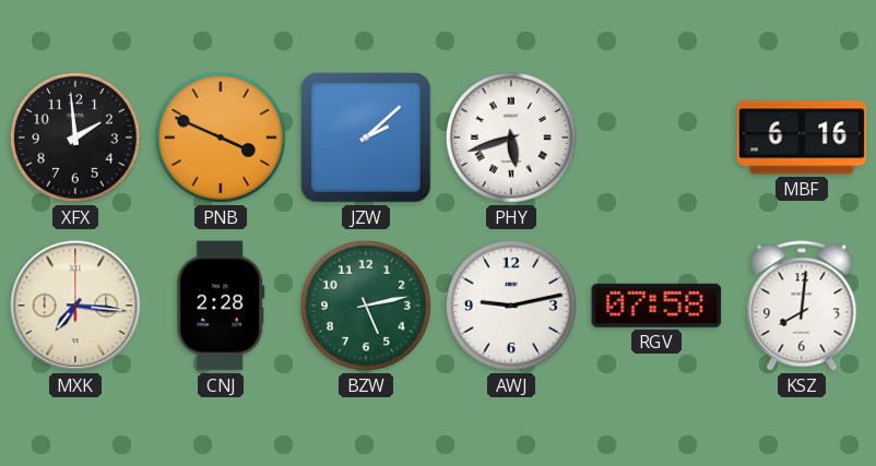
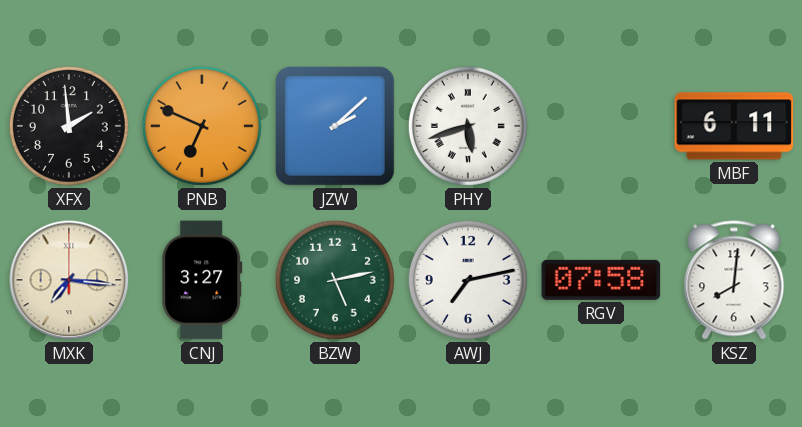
PNB: 3:49 -> 6:49 (202, 126)
MBF: 6:16 -> 6:11 (734, 126)
CNJ: 2:28 -> 3:27 (202, 280)
AWJ: 9:13 -> 7:13 (468, 280)
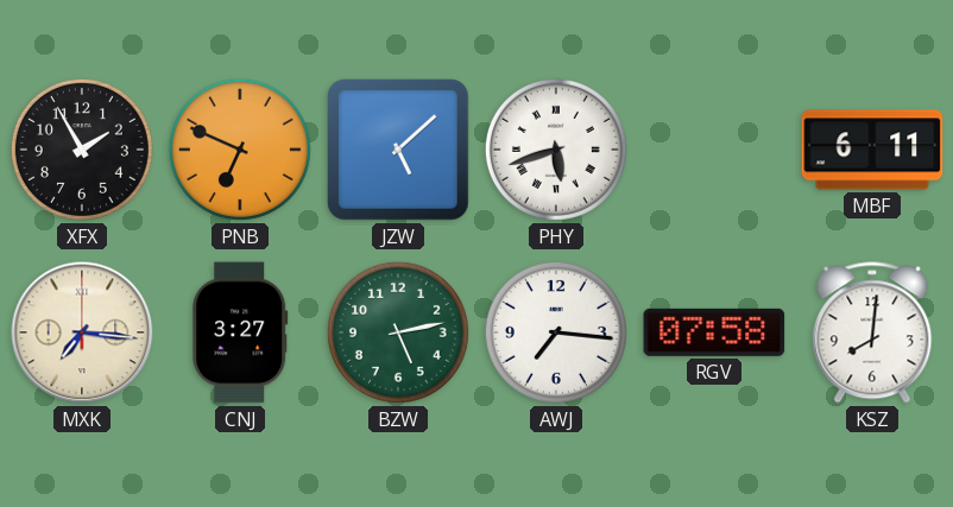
XFX: 1:59 -> 1:55 (82, 150)
JZW: 2:08 -> 5:08 (399, 151)
AWJ: 7:13 -> 7:16 (556, 332)
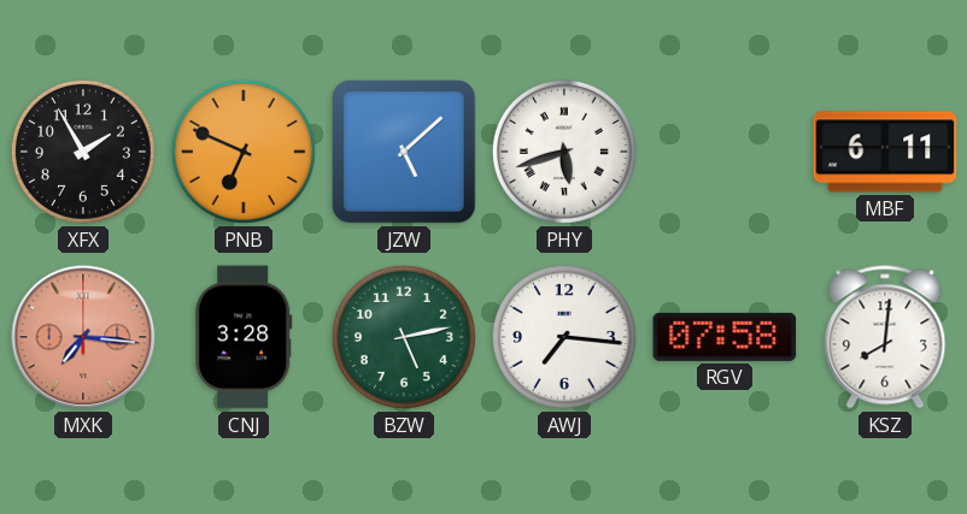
MXK dial: cream -> salmon (83, 337)
CNJ: 3:27 -> 3:28 (244, 337)
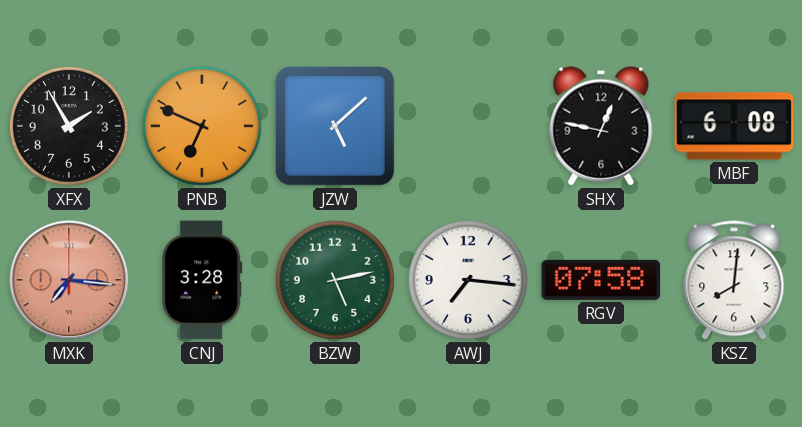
PHY: 5:42 -> none (564, 152)
SHX: none -> 12:47 (601, 126)
MBF: 6:11 -> 6:08 (734, 126)
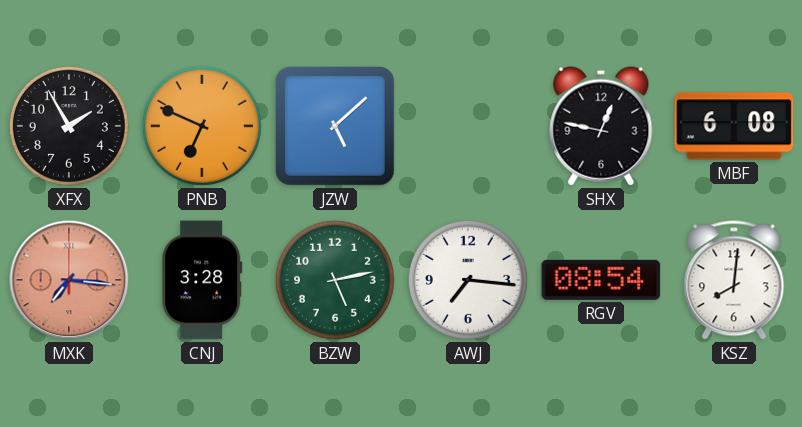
RGV: 07:58 -> 08:54 (601, 280)
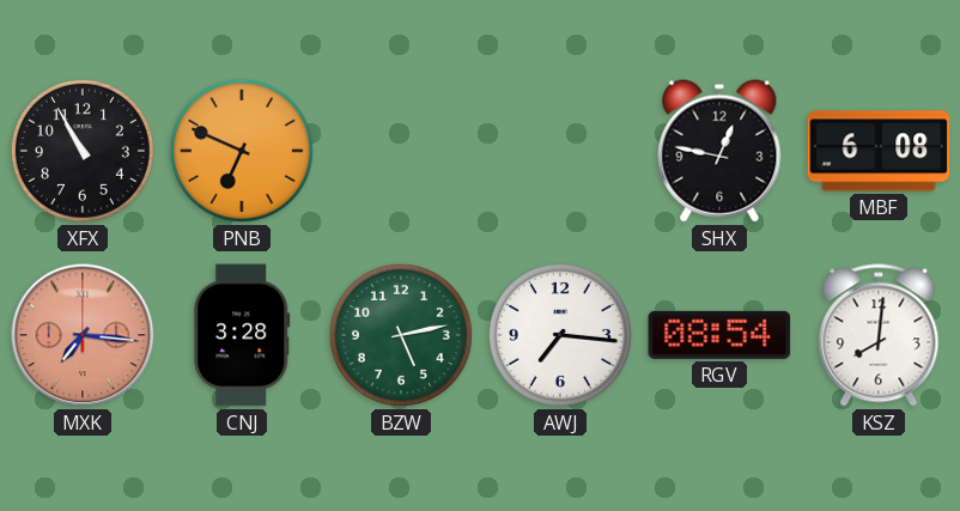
XFX: 1:55 -> 10:55 (83, 151)
JZW: 5:08 -> none (336, 127)
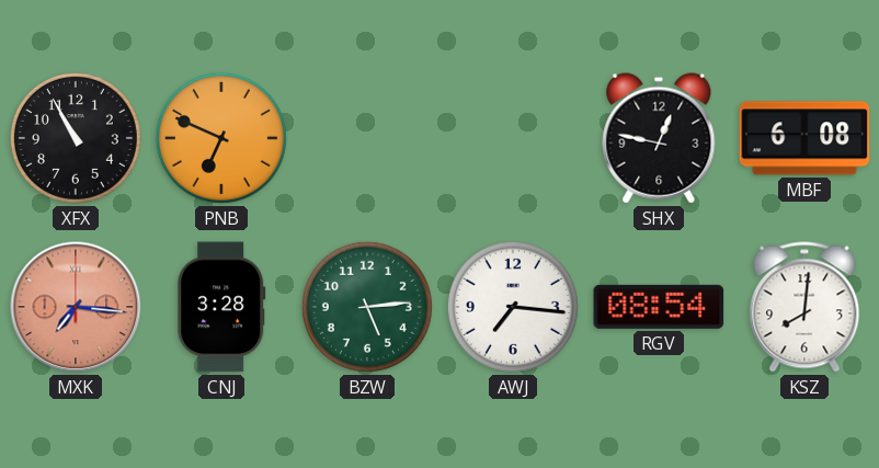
BZW: 5:13 -> 5:14 (367, 307)
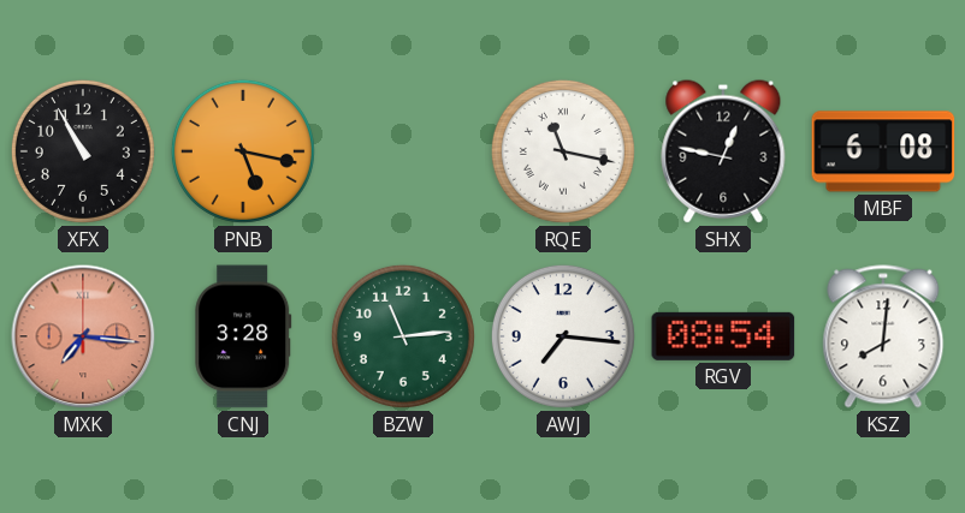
PNB: 6:49 -> 5:17 (243, 151)
RQE: none -> 11:17 (563, 151)
BZW: 5:14 -> 11:14 (403, 336)
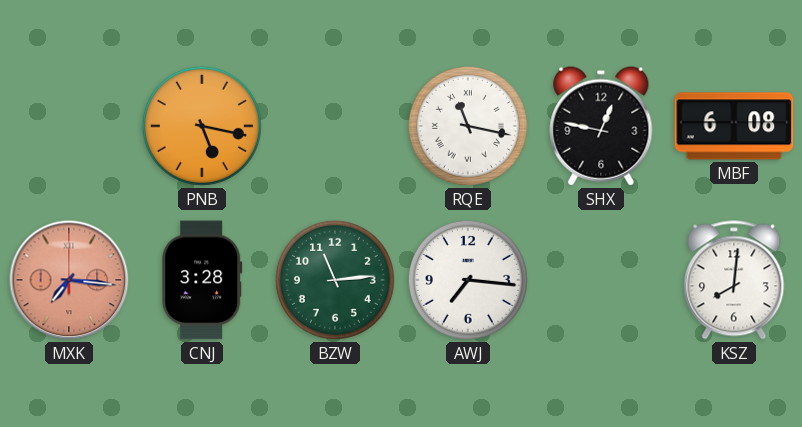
XFX: 10:55 -> none (83, 151)
RGV: 08:54 -> none (723, 336)
